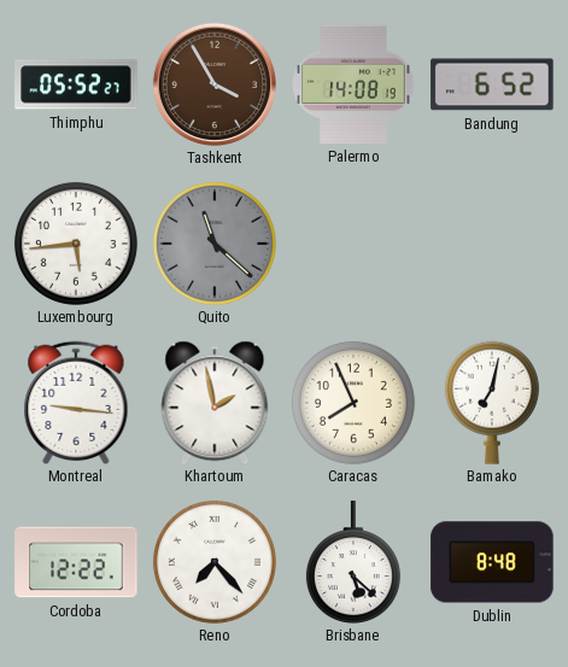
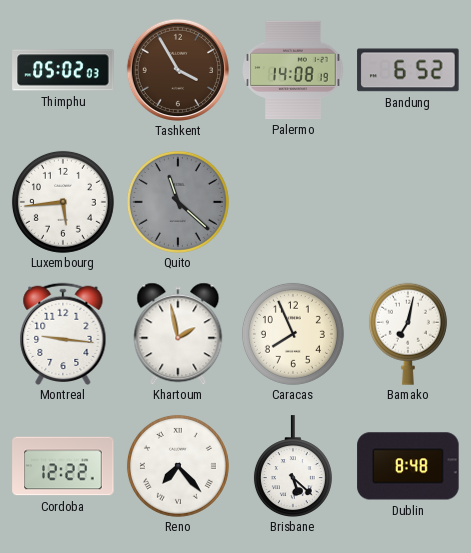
Thimphu: 05:52 -> 05:02 (63, 70)
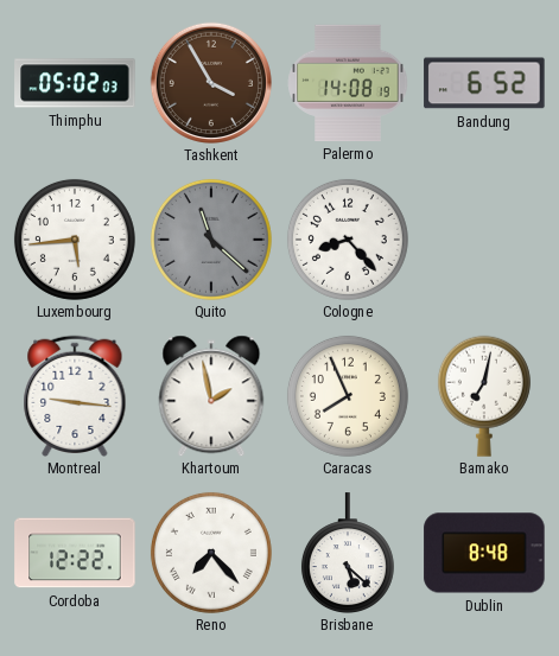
Cologne: none -> 8:23 (348, 240)
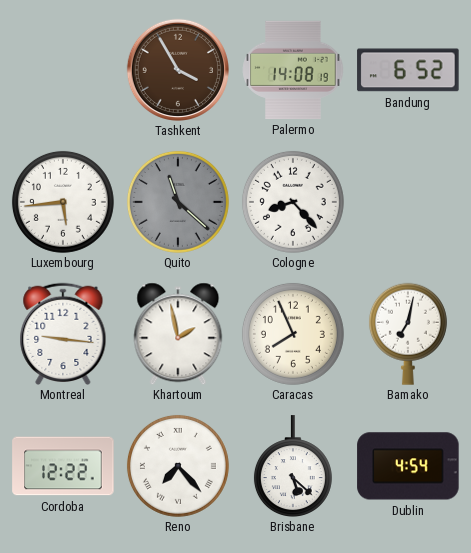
Thimphu: 05:02 -> none (75, 83)
Dublin: 8:48 -> 4:54 (408, 466)
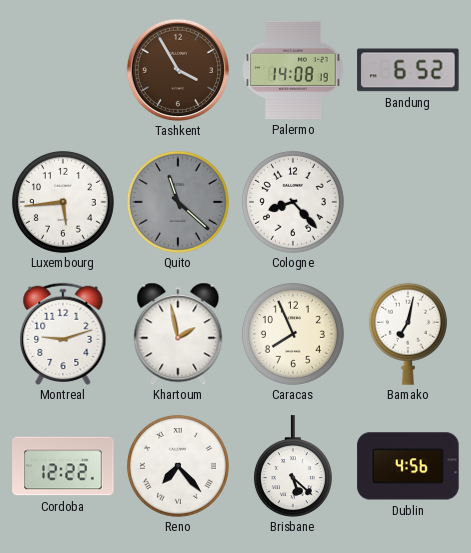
Montreal: 9:16 -> 9:12 (63, 333)
Dublin: 4:54 -> 4:56 (408, 466)
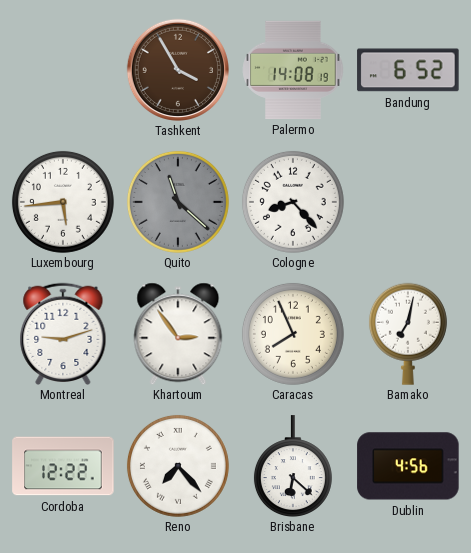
Khartoum: 1:58 -> 2:54 (178, 334)
Brisbane: 5:22 -> 6:22 (293, 466)
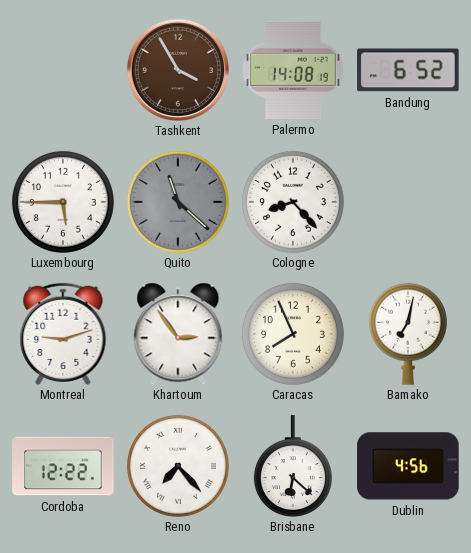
Luxembourg: 5:44 -> 5:45 (63, 202)
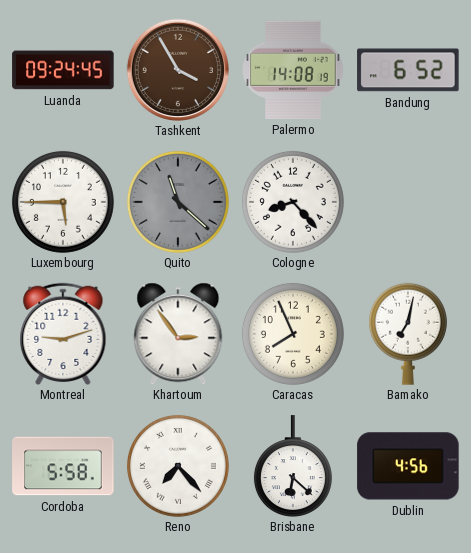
Luanda: none -> 09:24 (63, 70)
Cordoba: 12:22 -> 5:58 (63, 466)
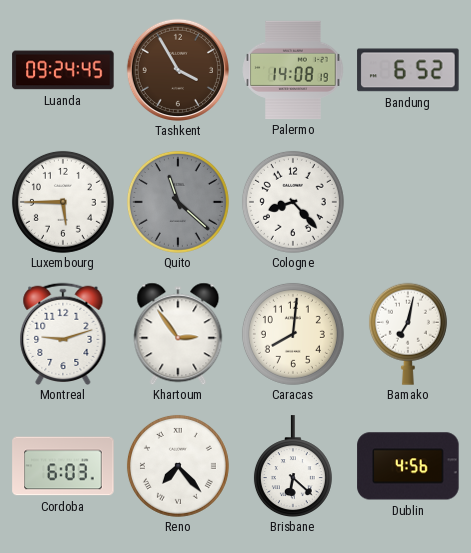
Caracas: 7:56 -> 8:01 (293, 334)
Cordoba: 5:58 -> 6:03 (63, 466)
